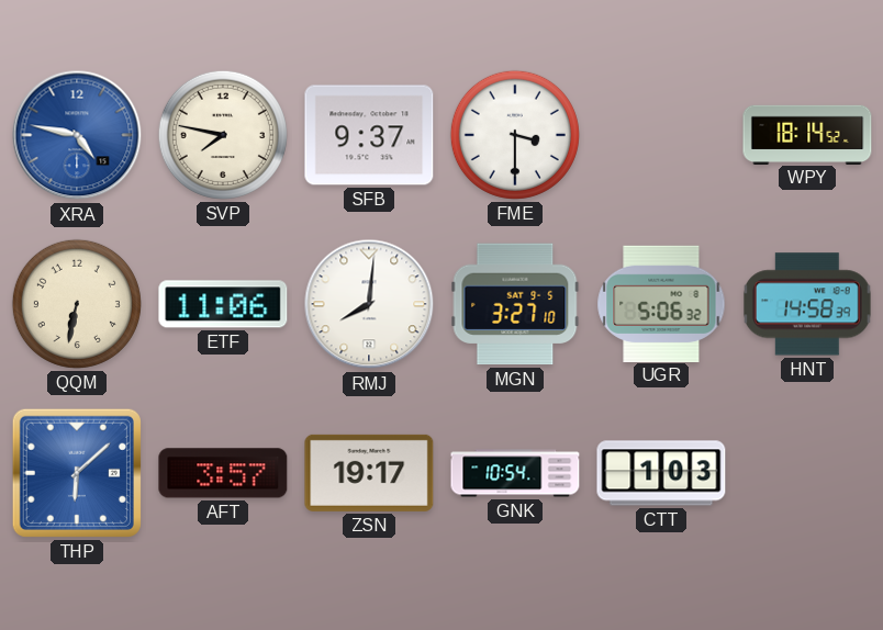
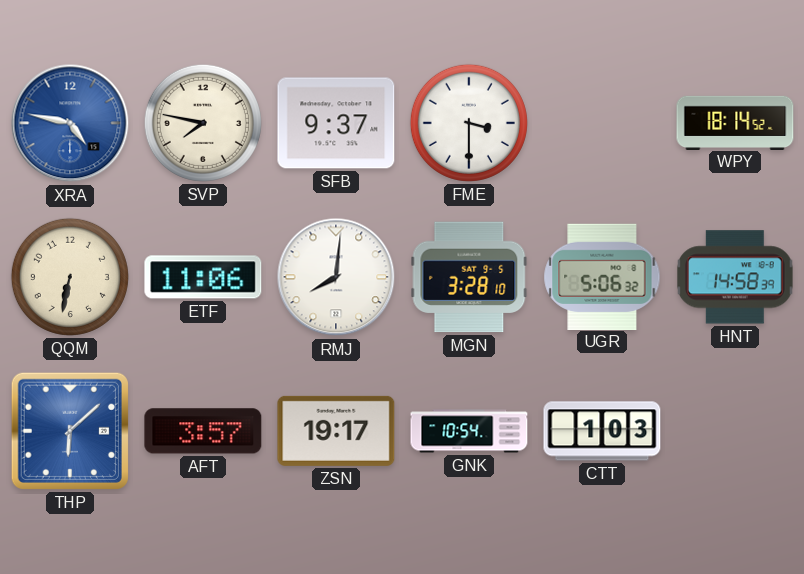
MGN: 3:27 -> 3:28 (469, 277)
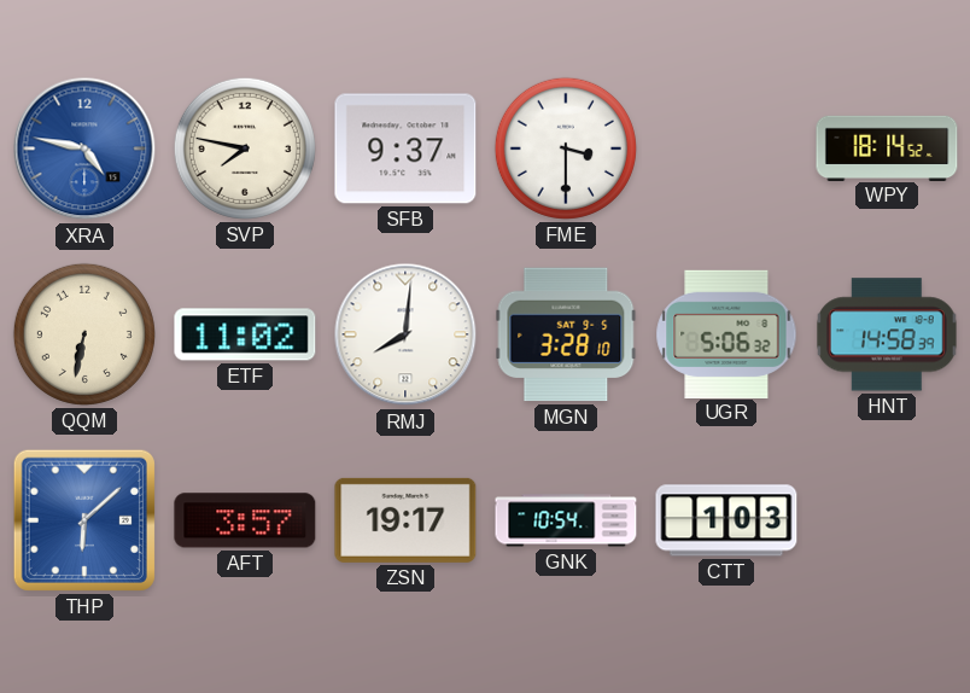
ETF: 11:06 -> 11:02 (245, 334)
